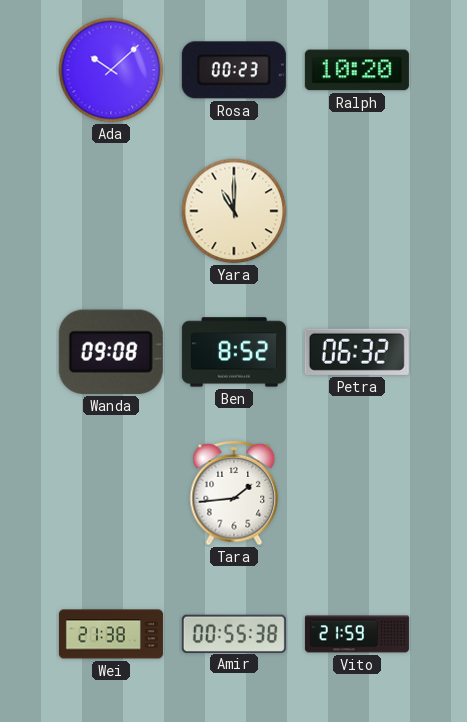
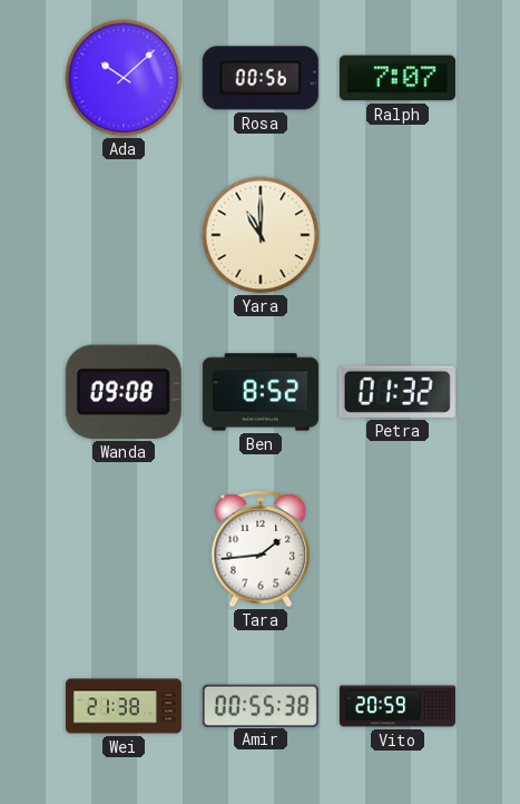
Rosa: 00:23 -> 00:56 (261, 78)
Ralph: 10:20 -> 7:07 (398, 78)
Petra: 06:32 -> 01:32 (398, 392)
Vito: 21:59 -> 20:59 (398, 706)
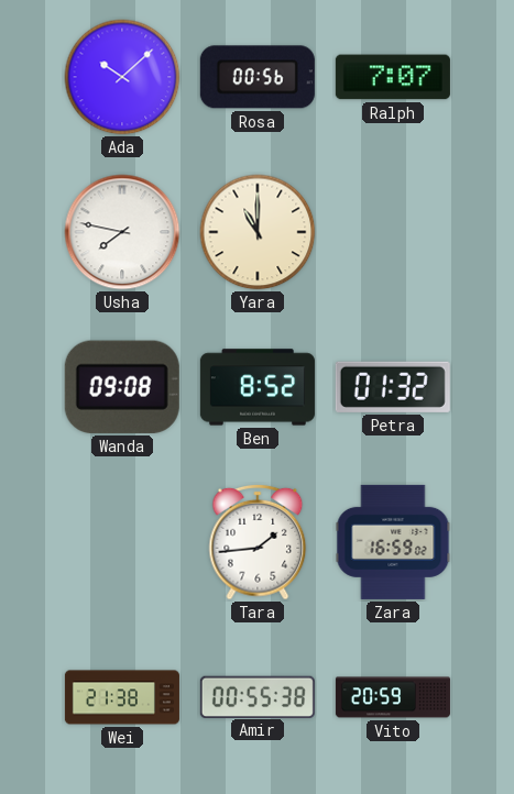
Usha: none -> 7:47 (122, 232)
Zara: none -> 16:59 (393, 542)
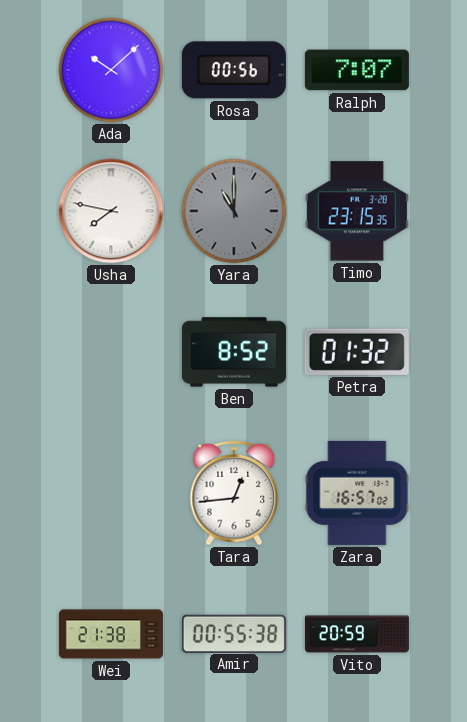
Yara dial: cream -> grey (234, 211)
Timo: none -> 23:15 (357, 211)
Wanda: 09:08 -> none (122, 387)
Tara: 1:44 -> 12:44 (234, 493)
Zara: 16:59 -> 16:57 (357, 493)
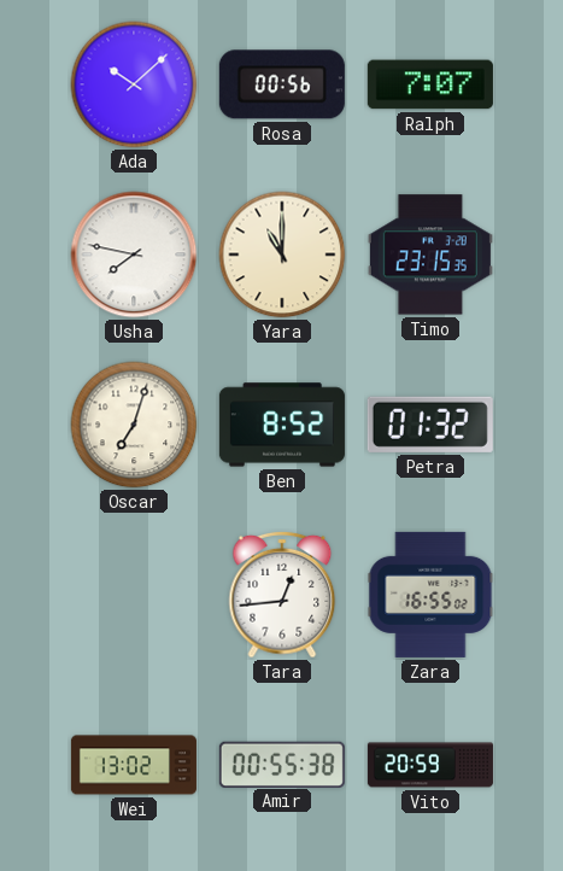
Yara dial: grey -> cream (282, 255)
Oscar: none -> 7:03 (134, 425)
Zara: 16:57 -> 16:55 (430, 595)
Wei: 21:38 -> 13:02 (134, 765)
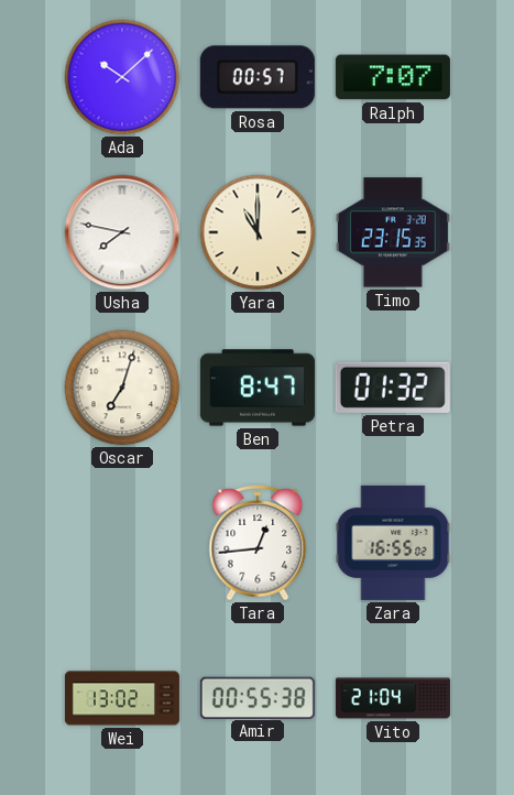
Rosa: 00:56 -> 00:57 (258, 77)
Ben: 8:52 -> 8:47 (258, 388)
Vito: 20:59 -> 21:04 (393, 698)
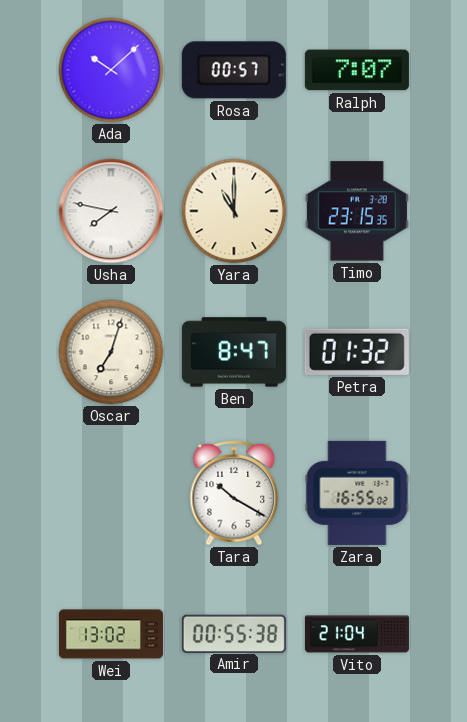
Tara: 12:44 -> 10:20 (234, 493)
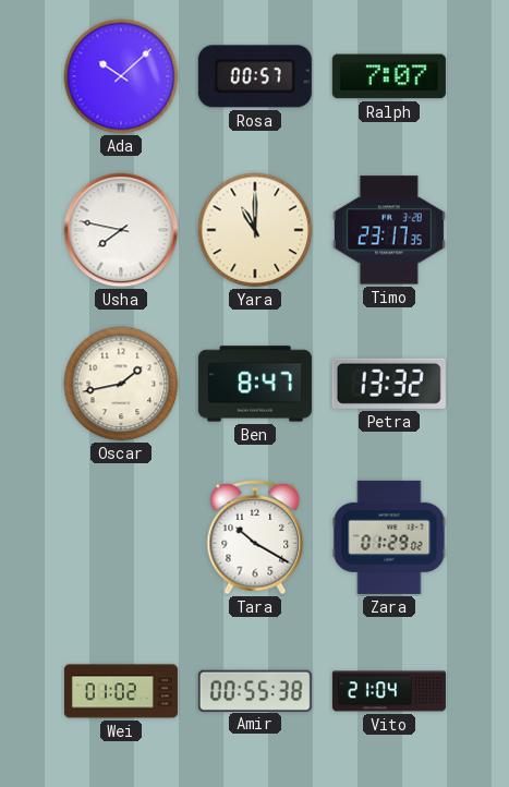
Timo: 23:15 -> 23:17 (389, 230)
Oscar: 7:03 -> 1:43 (121, 384)
Petra: 01:32 -> 13:32 (389, 384)
Zara: 16:55 -> 01:29 (389, 537)
Wei: 13:02 -> 01:02 (121, 691)
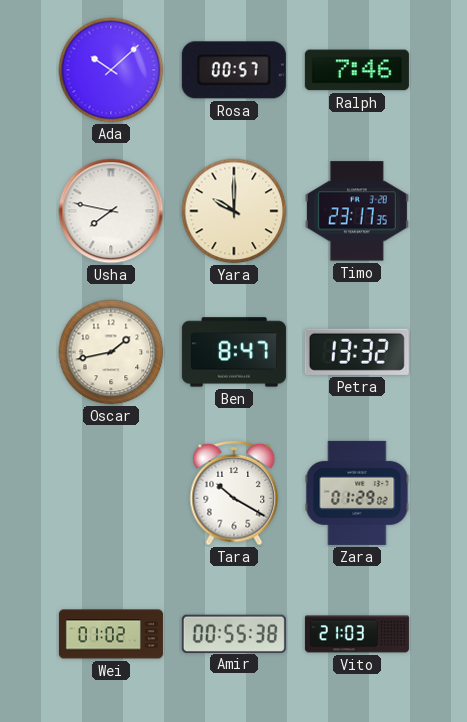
Ralph: 7:07 -> 7:46 (357, 70)
Yara: 11:00 -> 10:00 (234, 211)
Vito: 21:04 -> 21:03 (357, 634)
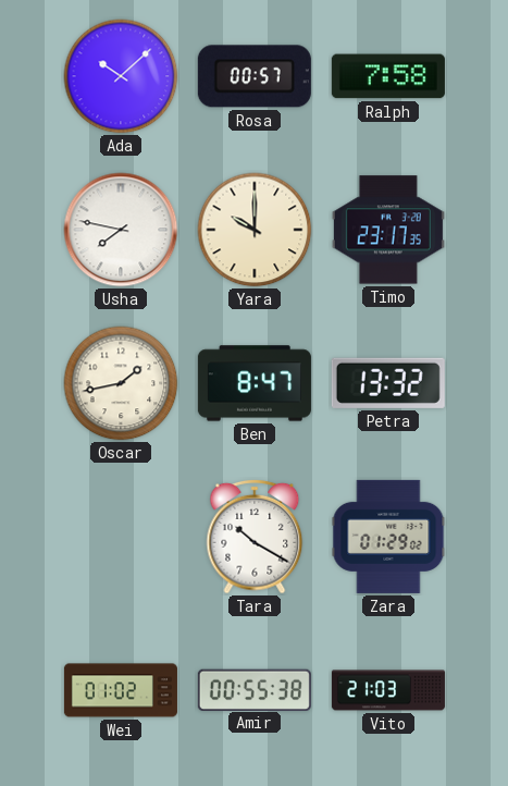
Ralph: 7:46 -> 7:58 (388, 76)
